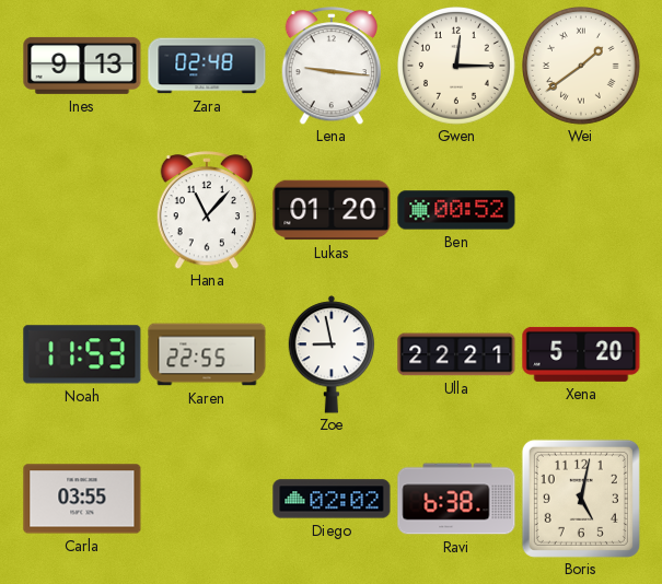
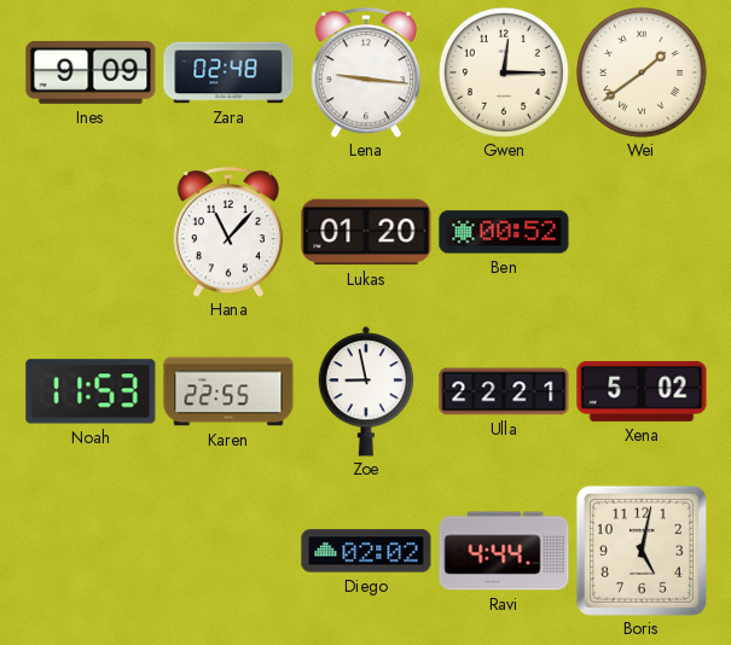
Ines: 9:13 -> 9:09 (91, 72)
Xena: 5:20 -> 5:02 (642, 391)
Carla: 03:55 -> none (82, 499)
Ravi: 6:38 -> 4:44 (504, 551)
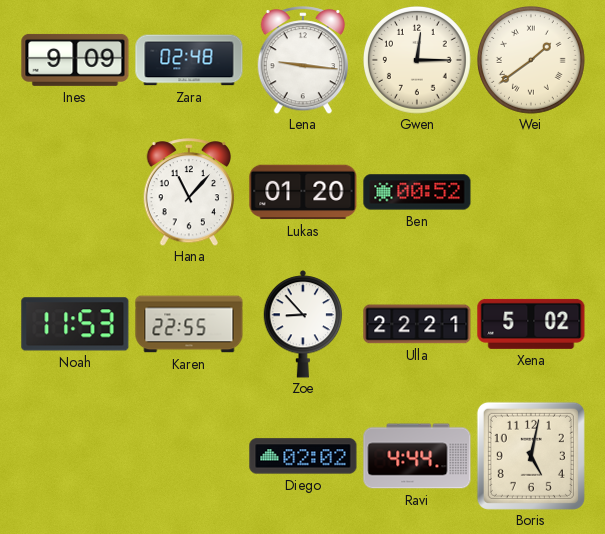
Zoe: 8:58 -> 8:53 (303, 324)
